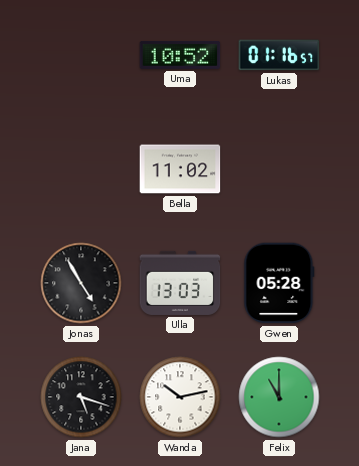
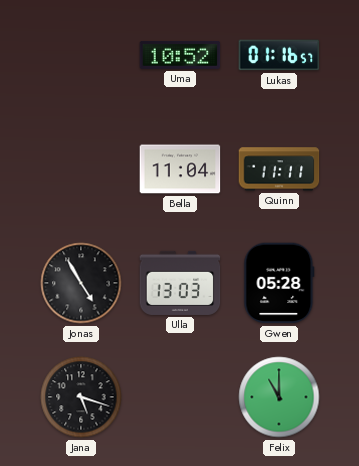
Bella: 11:02 -> 11:04 (180, 169)
Quinn: none -> 11:11 (279, 169)
Wanda: 10:13 -> none (180, 397)
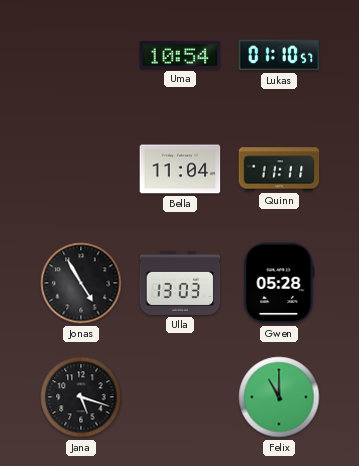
Uma: 10:52 -> 10:54 (180, 55)
Lukas: 01:16 -> 01:10 (279, 55)
